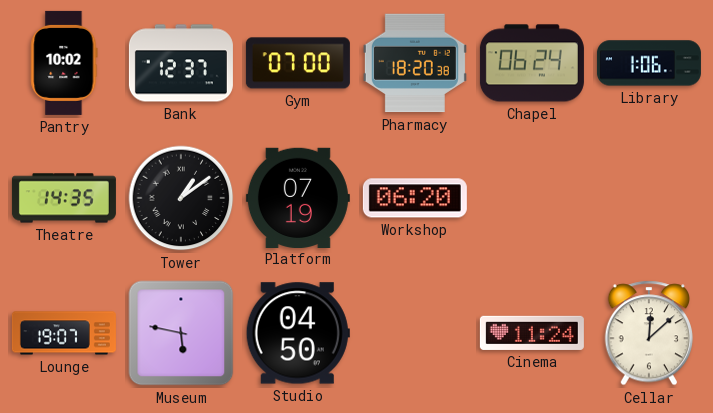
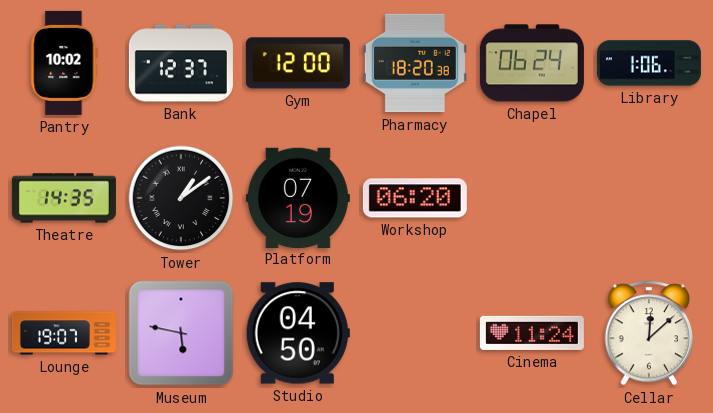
Gym: 07:00 -> 12:00 (298, 63)
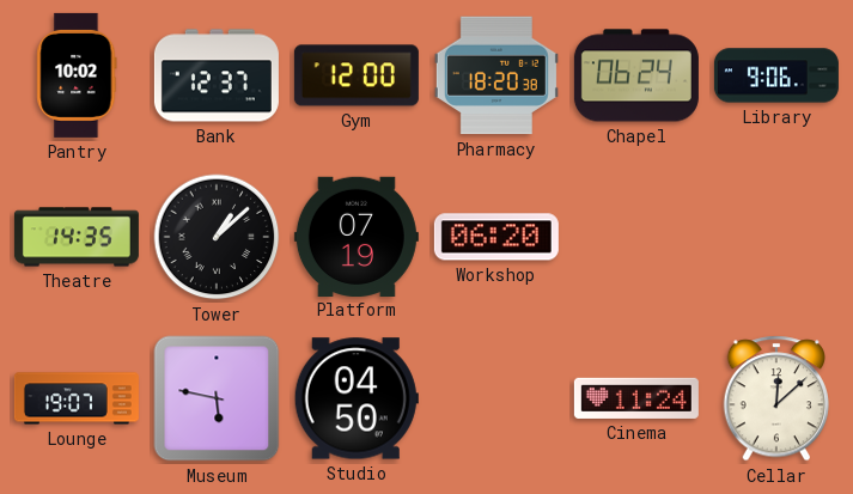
Library: 1:06 -> 9:06 (776, 75)
Tower: 1:09 -> 1:08 (217, 237)
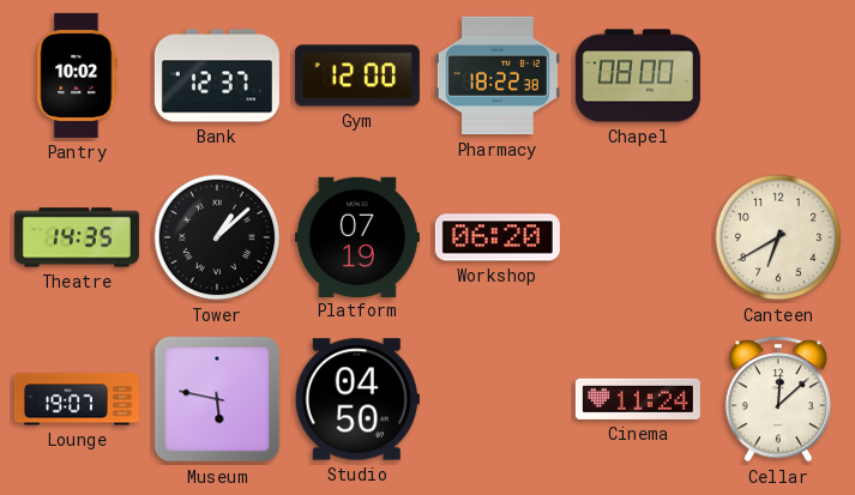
Pharmacy: 18:20 -> 18:22 (498, 76)
Chapel: 06:24 -> 08:00 (638, 76)
Library: 9:06 -> none (776, 75)
Canteen: none -> 6:40 (778, 237)
